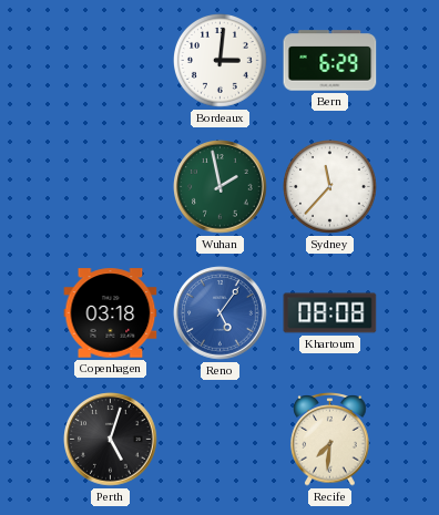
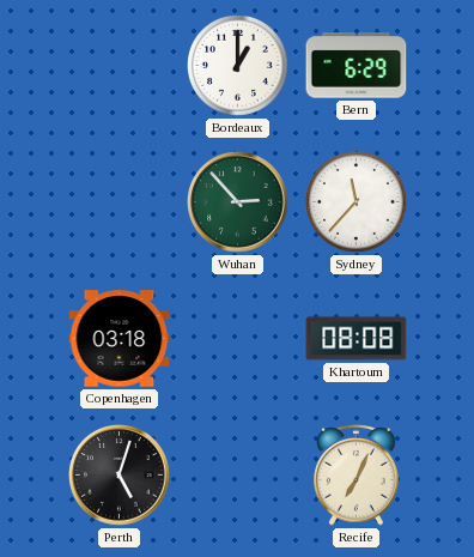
Bordeaux: 3:01 -> 1:00 (238, 66)
Wuhan: 1:58 -> 2:53 (238, 202)
Reno: 5:06 -> none (221, 313)
Recife: 7:31 -> 7:04 (357, 476)
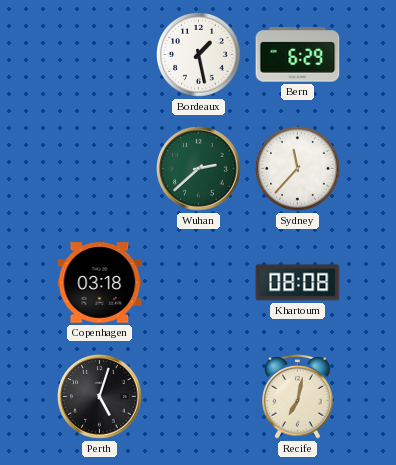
Bordeaux: 1:00 -> 1:28 (199, 55)
Wuhan: 2:53 -> 2:38 (199, 169)
Recife: 7:04 -> 7:02 (298, 397)
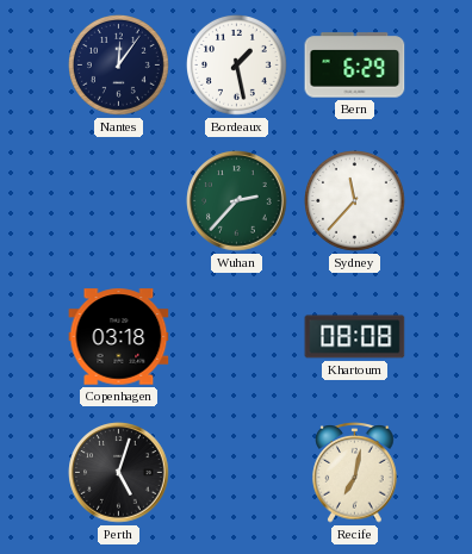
Nantes: none -> 12:06 (119, 66)
Wuhan: 2:38 -> 2:37 (237, 201)
